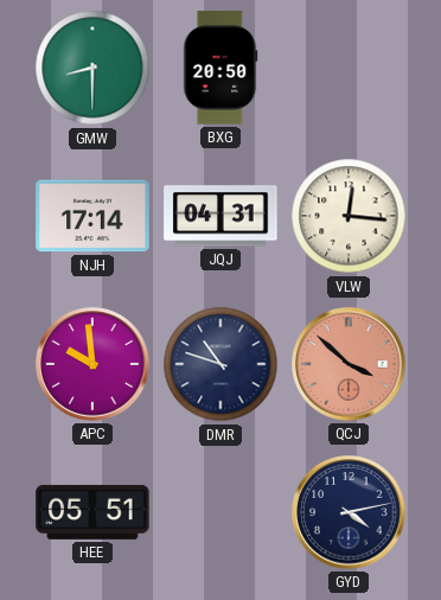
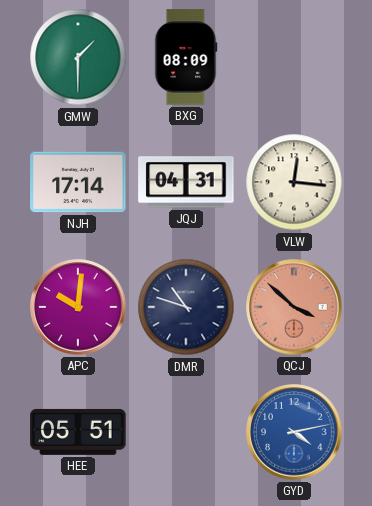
GMW: 8:30 -> 1:30 (78, 57)
BXG: 20:50 -> 08:09 (186, 57)
APC: 9:59 -> 10:01 (78, 307)
GYD dial: navy -> blue (294, 432)
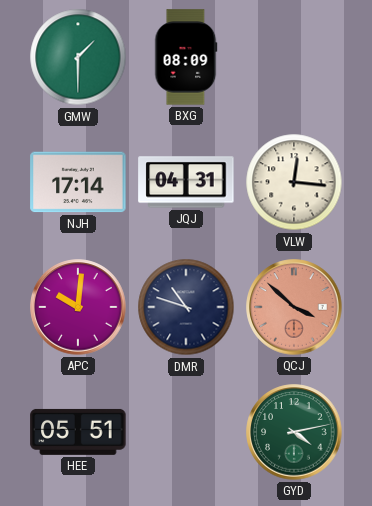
GYD dial: blue -> green (294, 432)
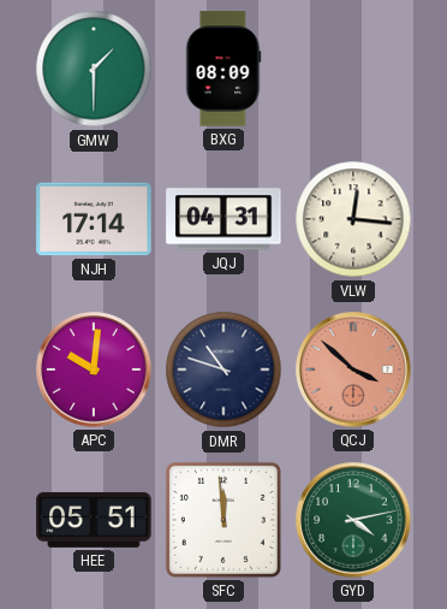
SFC: none -> 11:59 (223, 520)
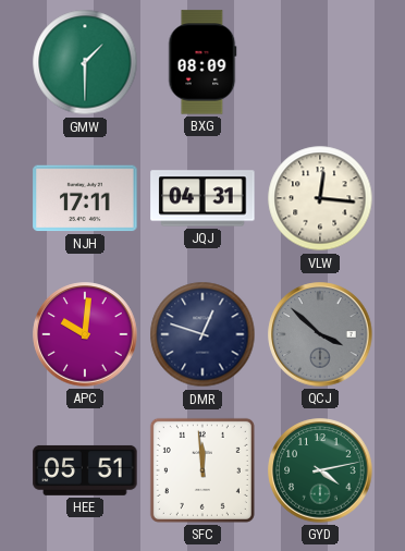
NJH: 17:14 -> 17:11 (85, 198)
DMR: 10:48 -> 12:48 (202, 334)
QCJ dial: salmon -> grey (320, 334)
